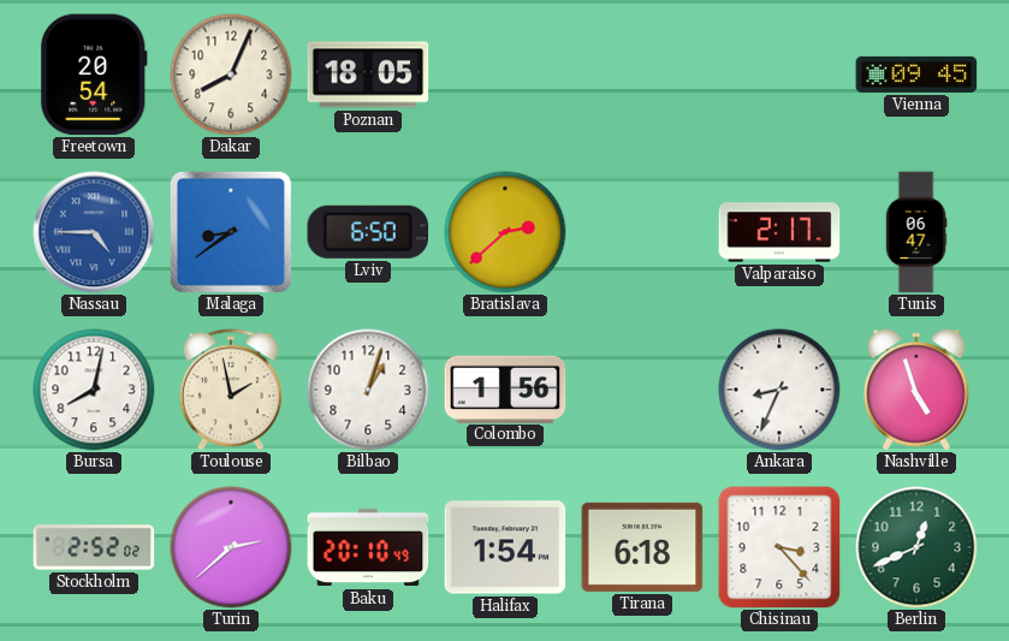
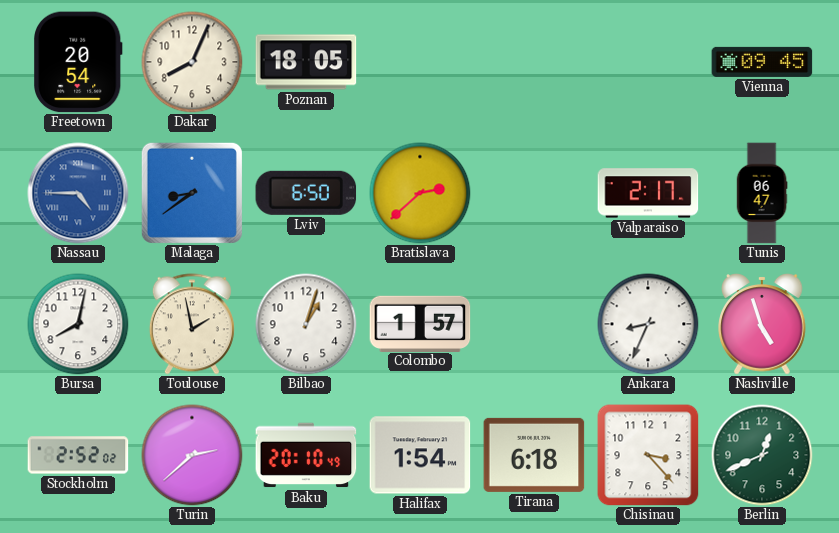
Colombo: 1:56 -> 1:57 (420, 323)
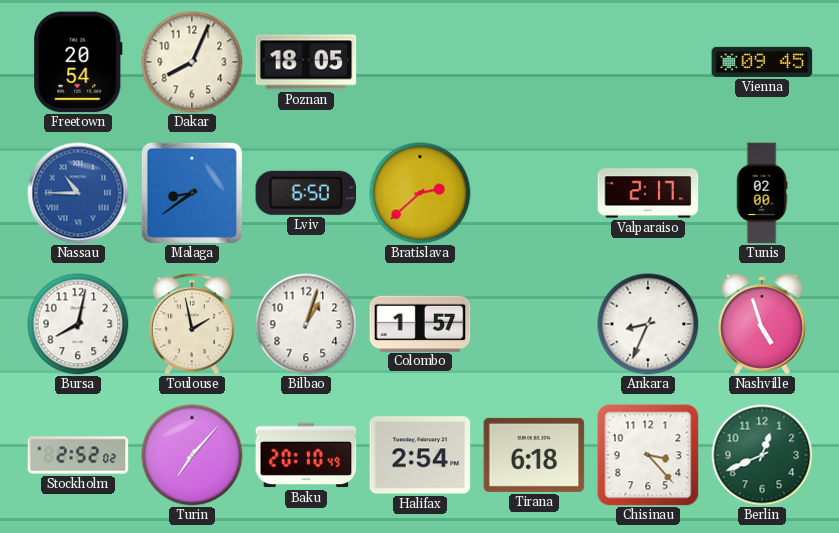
Nassau: 4:45 -> 10:45 (78, 193)
Tunis: 06:47 -> 02:00 (762, 193)
Turin: 2:38 -> 7:07 (192, 455)
Halifax: 1:54 -> 2:54 (420, 455)
